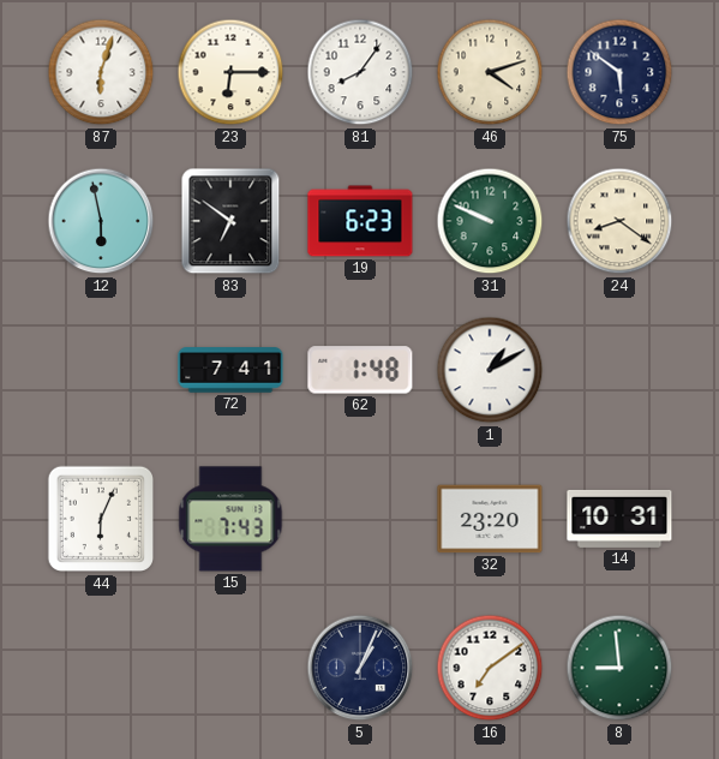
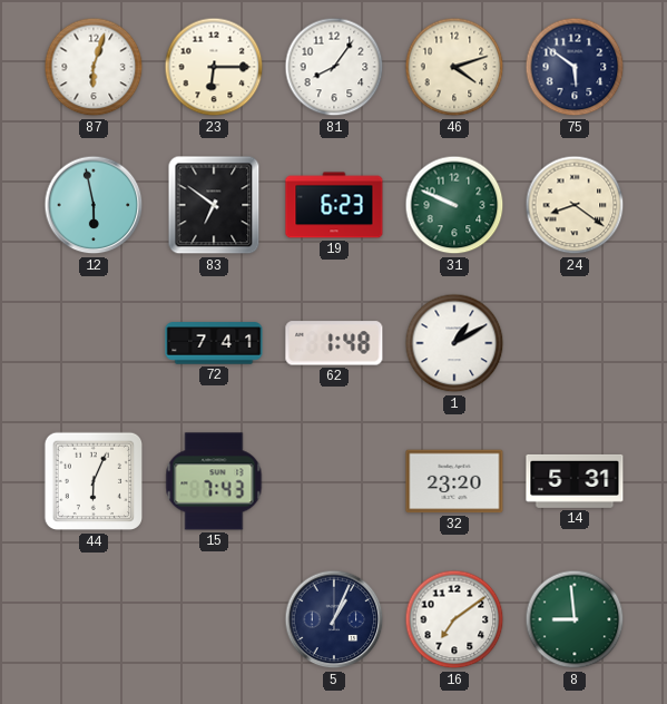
14: 10:31 -> 5:31 (575, 481)
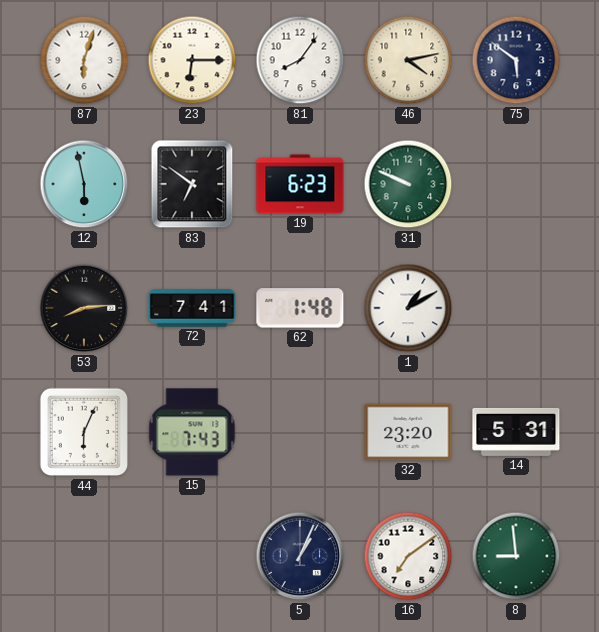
46: 4:12 -> 4:13 (408, 60)
24: 8:21 -> none (575, 205)
53: none -> 8:14 (84, 308)
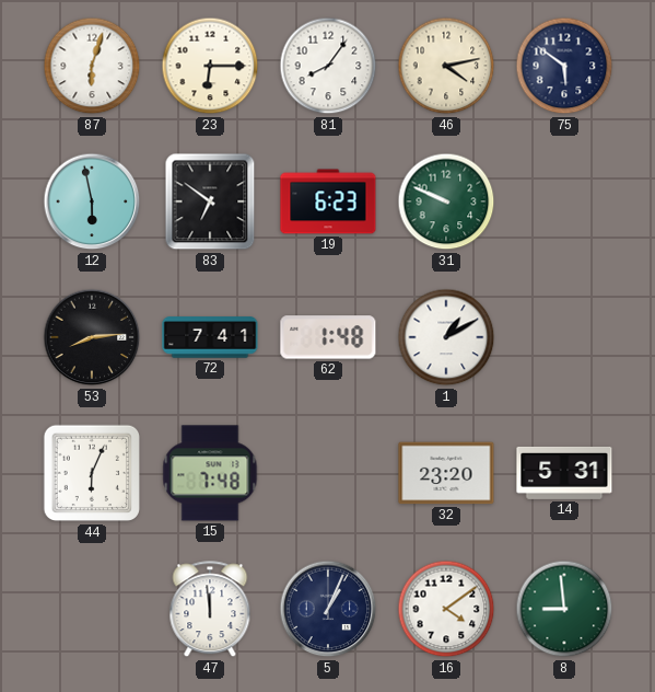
15: 7:43 -> 7:48 (210, 473)
47: none -> 11:59 (210, 610)
16: 7:09 -> 4:09 (446, 609)
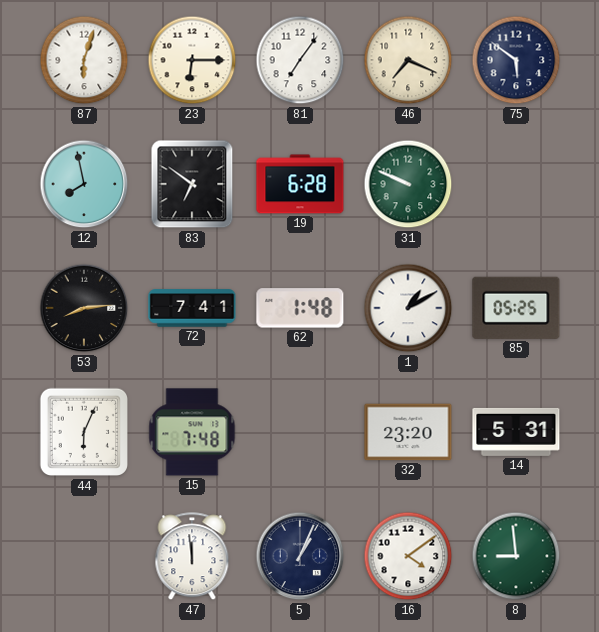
81: 8:06 -> 7:06 (300, 60)
46: 4:13 -> 7:19 (408, 60)
12: 5:58 -> 7:58 (84, 184)
19: 6:23 -> 6:28 (300, 184)
85: none -> 05:25 (516, 308)
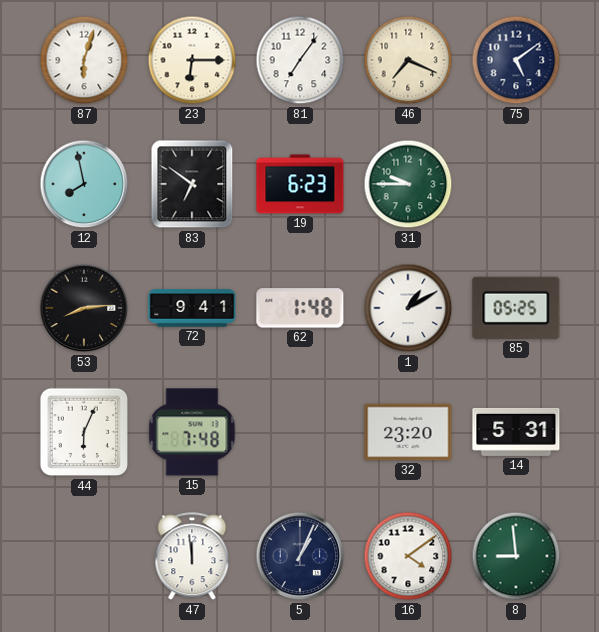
75: 5:51 -> 5:09 (516, 60)
19: 6:28 -> 6:23 (300, 184)
31: 9:49 -> 9:45 (408, 184)
72: 7:41 -> 9:41 (192, 308)
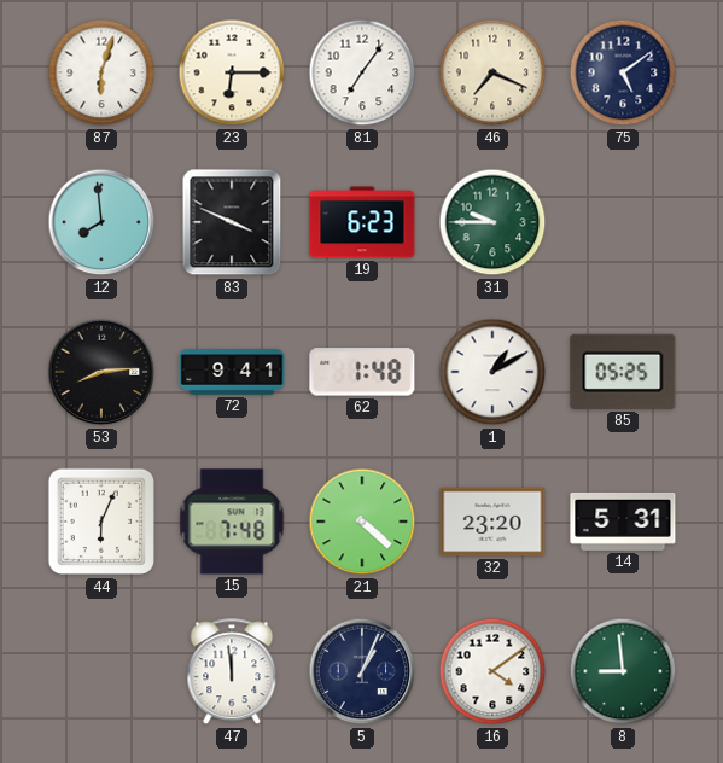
12: 7:58 -> 7:59 (101, 222)
83: 6:51 -> 3:49 (232, 222)
21: none -> 4:22 (362, 522)
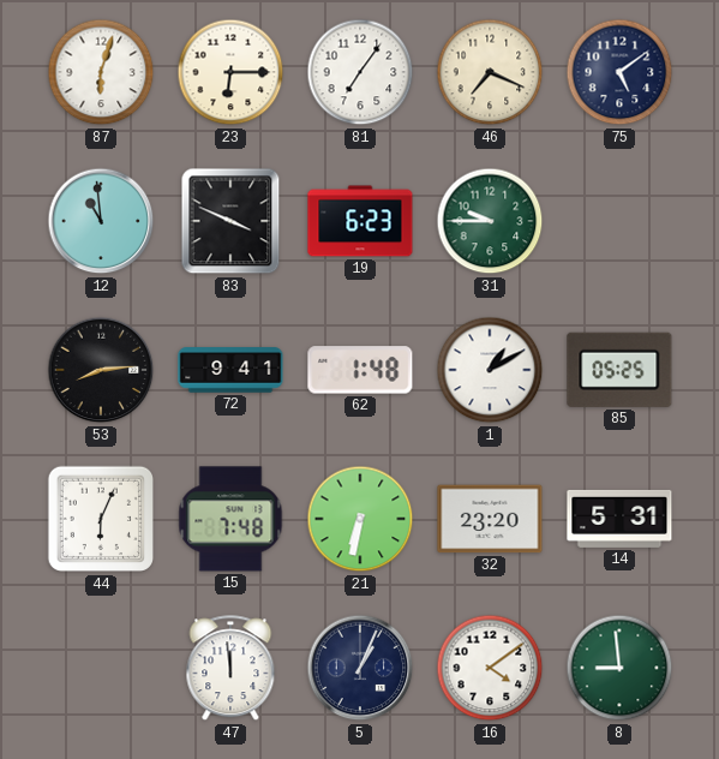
12: 7:59 -> 10:59 (101, 221)
21: 4:22 -> 6:32 (360, 519)
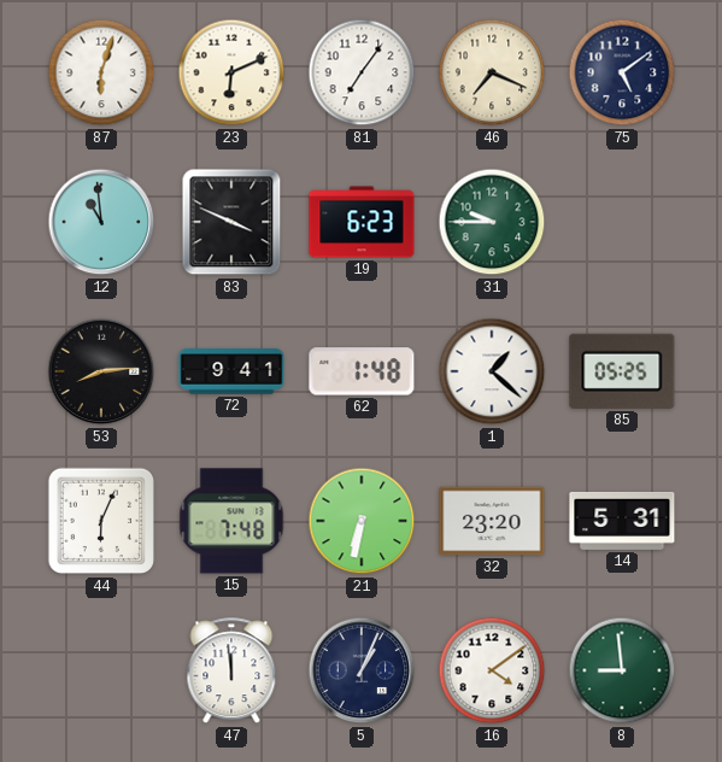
23: 6:15 -> 6:11 (231, 72)
1: 1:10 -> 1:22 (492, 371)
